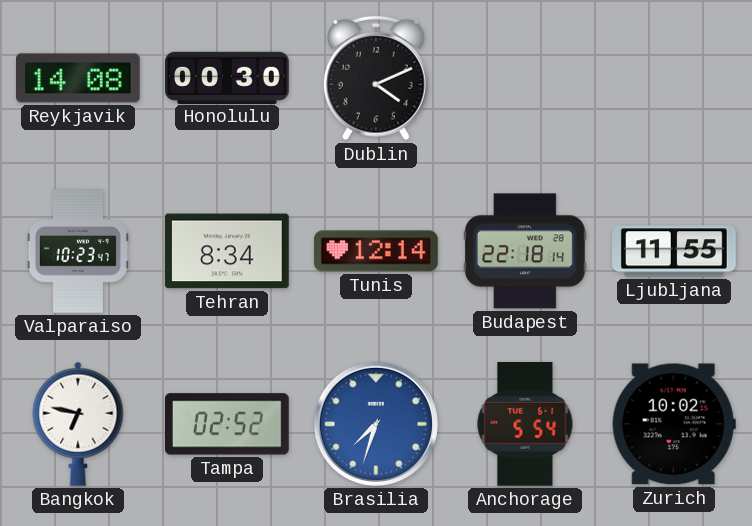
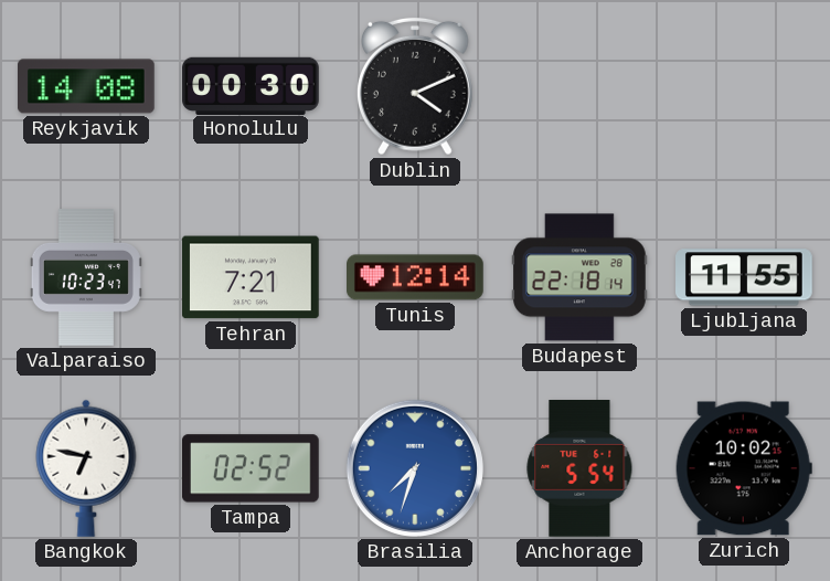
Tehran: 8:34 -> 7:21 (251, 277)
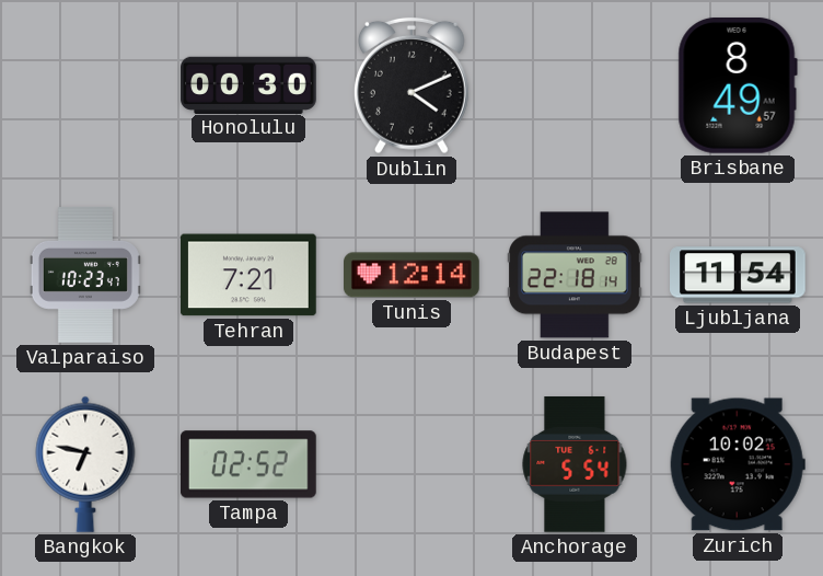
Reykjavik: 14:08 -> none (87, 86)
Brisbane: none -> 8:49 (738, 85)
Ljubljana: 11:55 -> 11:54 (739, 275)
Brasilia: 7:33 -> none (415, 468)
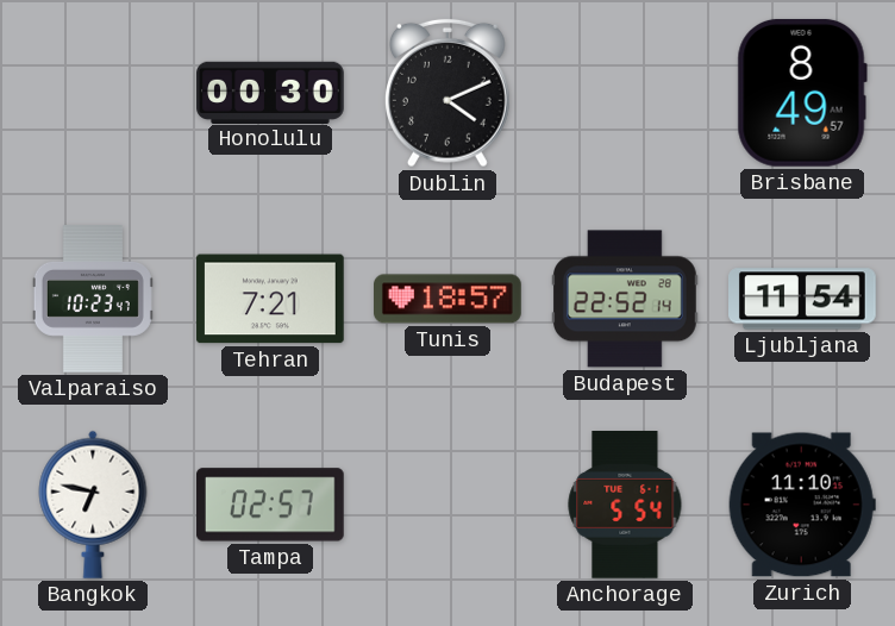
Tunis: 12:14 -> 18:57 (449, 299)
Budapest: 22:18 -> 22:52 (626, 299)
Tampa: 02:52 -> 02:57 (270, 505)
Zurich: 10:02 -> 11:10 (802, 505)
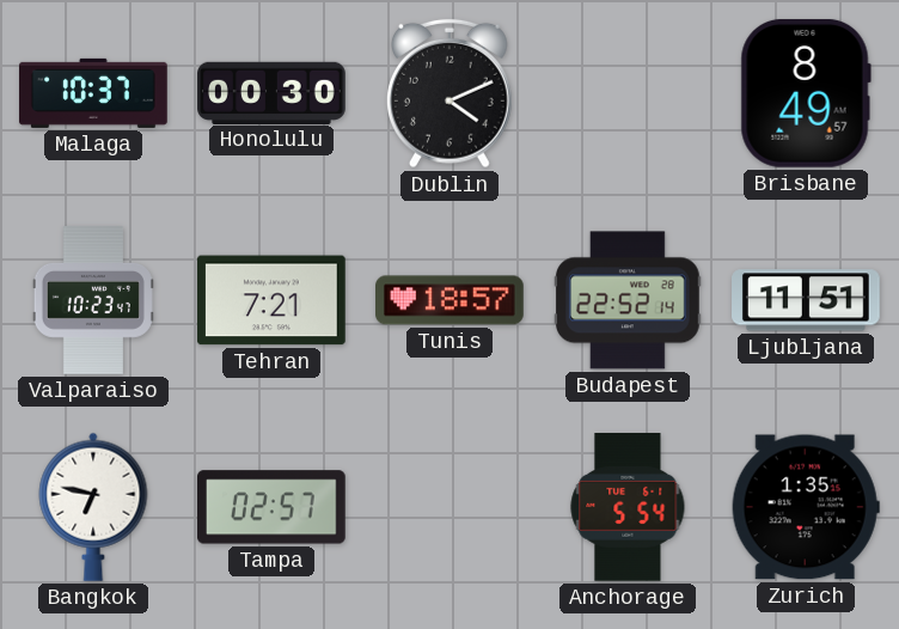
Malaga: none -> 10:37 (94, 93)
Ljubljana: 11:54 -> 11:51 (807, 300)
Zurich: 11:10 -> 1:35 (806, 507)
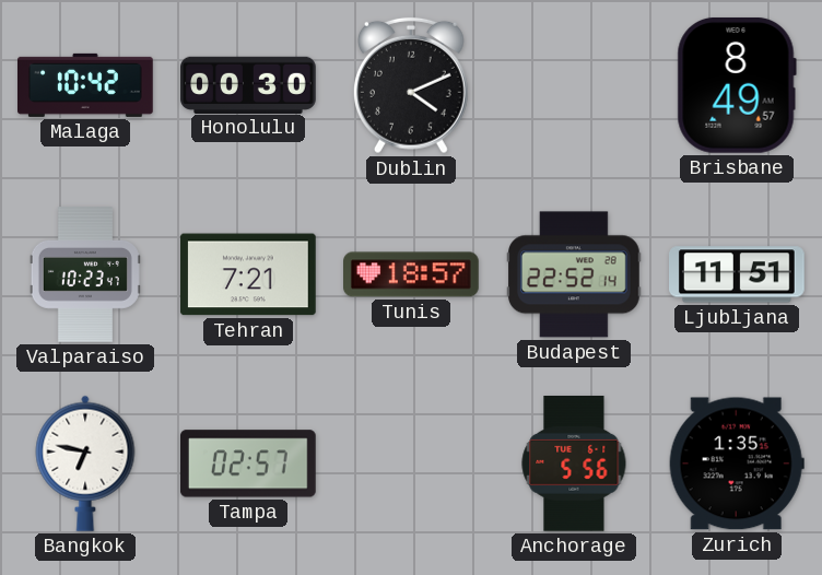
Malaga: 10:37 -> 10:42 (86, 85)
Anchorage: 5:54 -> 5:56 (574, 465)
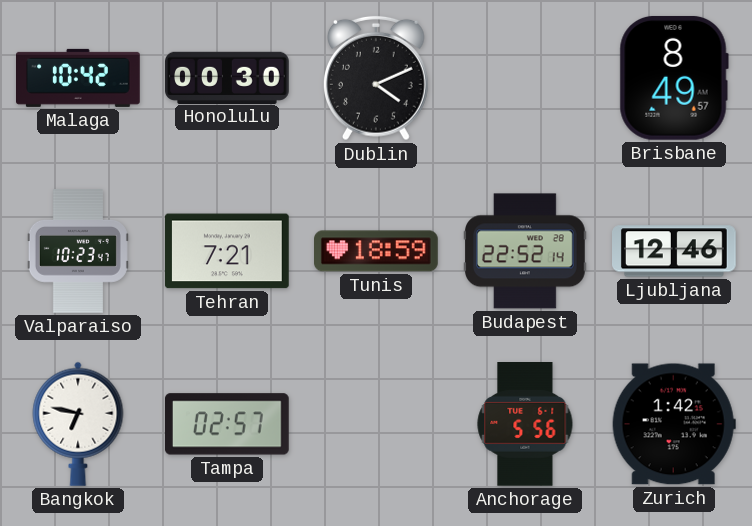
Tunis: 18:57 -> 18:59 (377, 251)
Ljubljana: 11:51 -> 12:46 (675, 251)
Zurich: 1:35 -> 1:42 (674, 424)
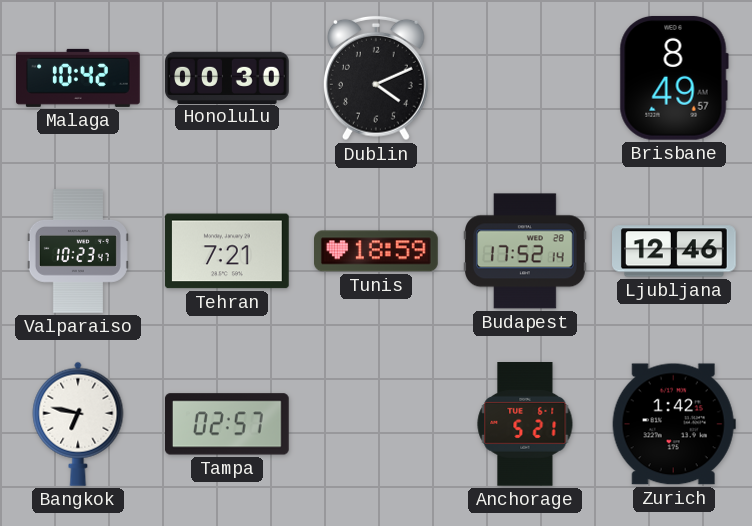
Budapest: 22:52 -> 17:52 (526, 251)
Anchorage: 5:56 -> 5:21 (525, 425)
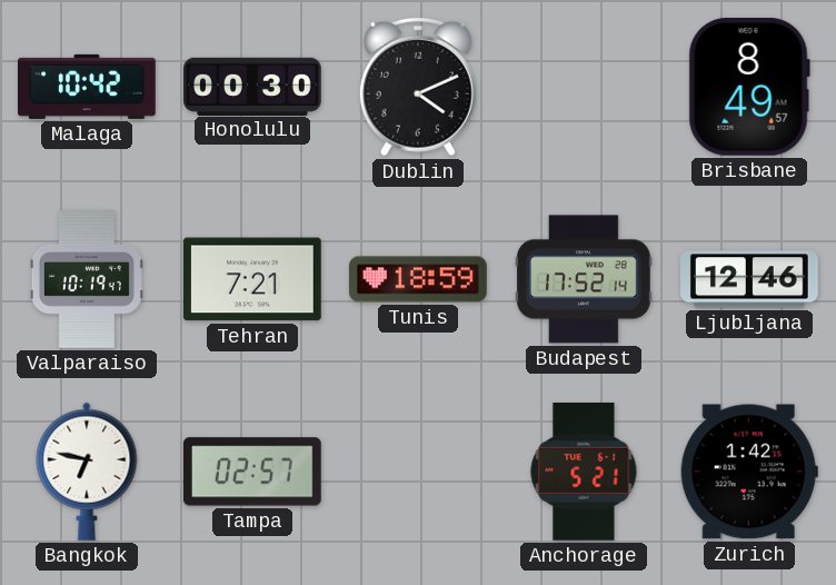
Valparaiso: 10:23 -> 10:19 (87, 279)
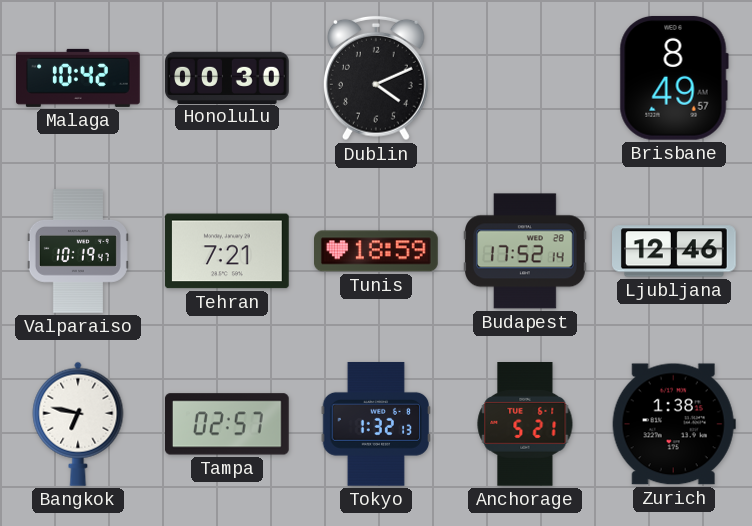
Tokyo: none -> 1:32 (376, 424)
Zurich: 1:42 -> 1:38 (674, 424)
